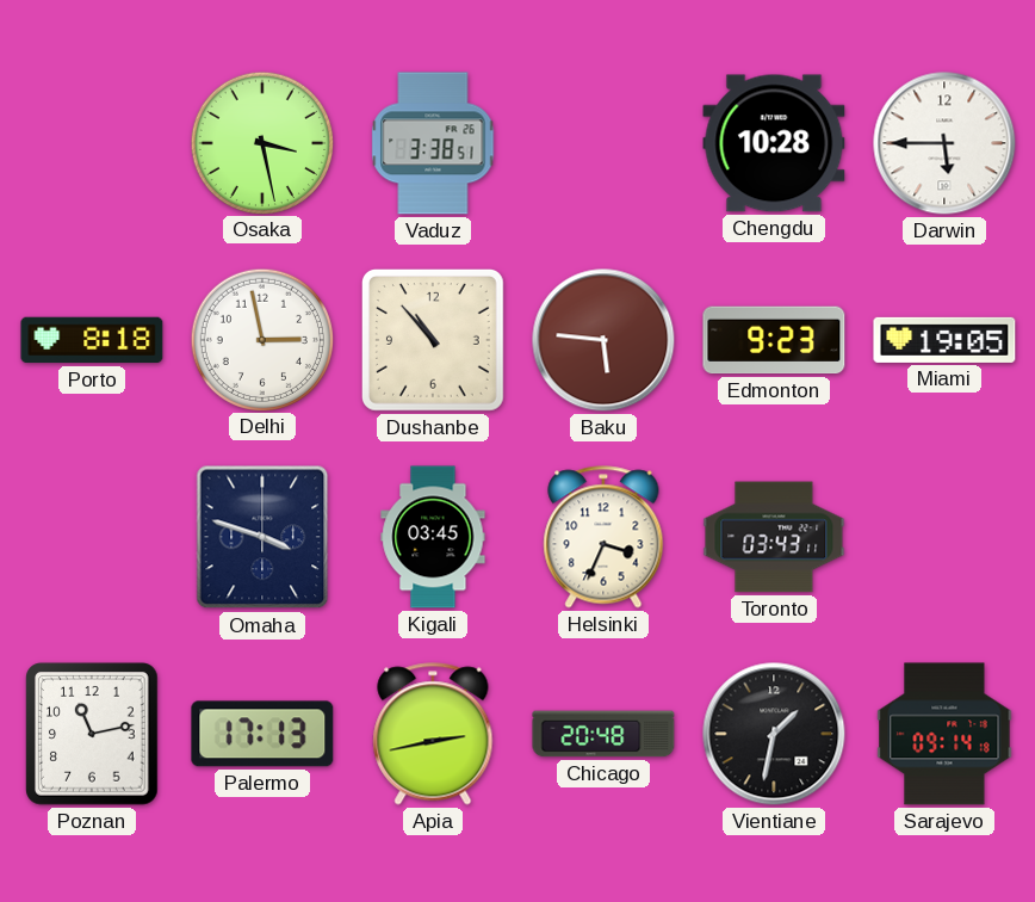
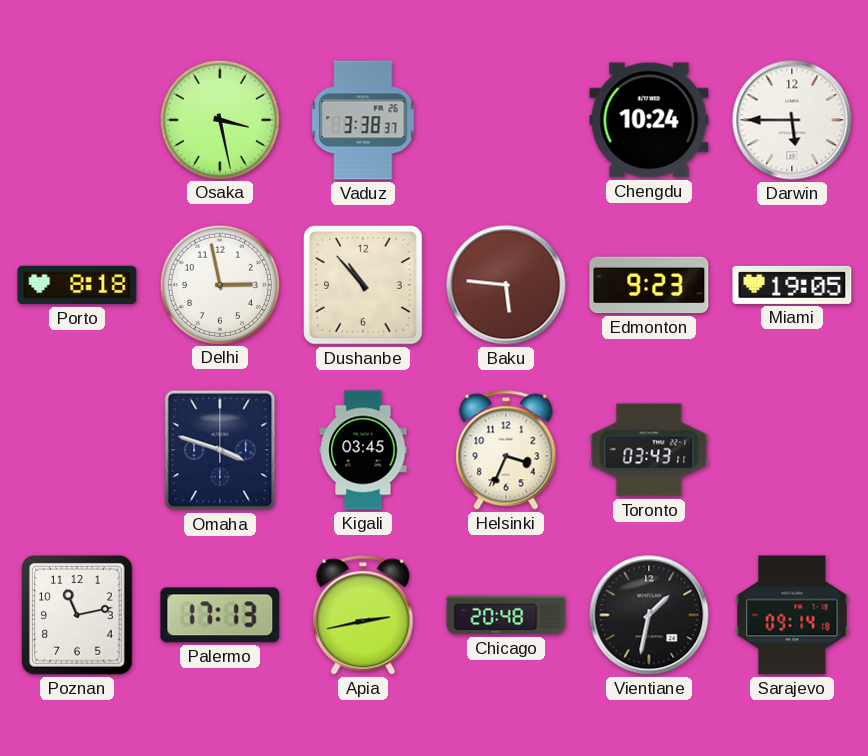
Vaduz: 3:38:51 -> 3:38:37 (363, 120)
Chengdu: 10:28 -> 10:24 (649, 120)
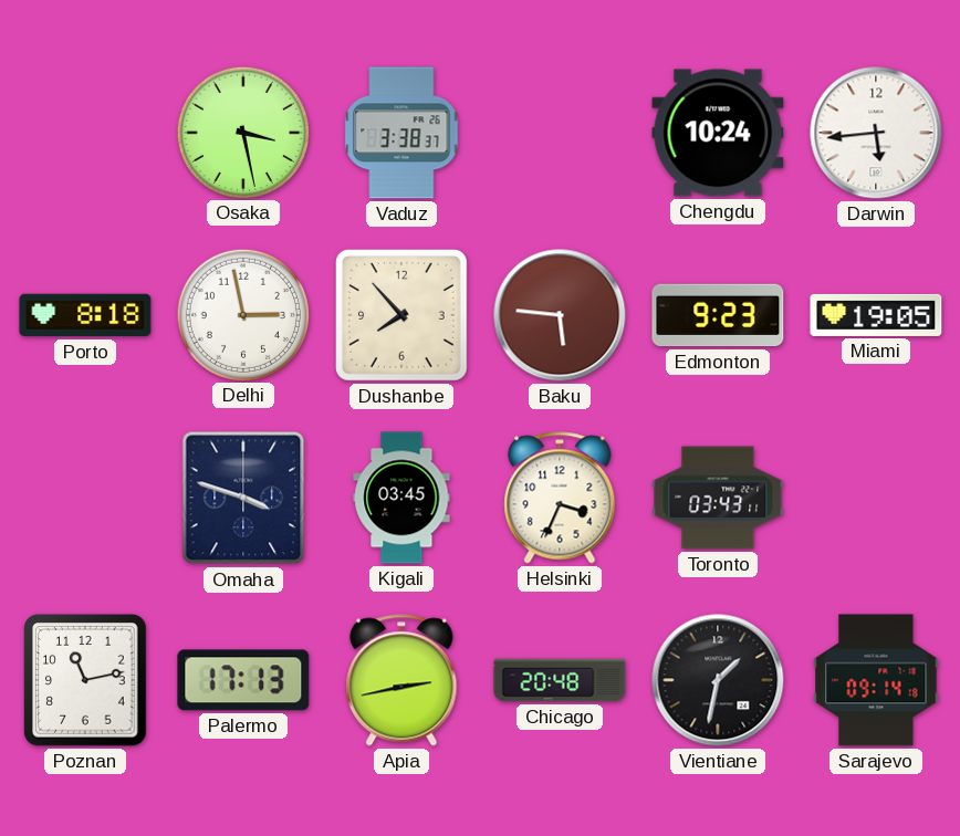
Darwin: 5:45 -> 5:44 (876, 133)
Dushanbe: 10:53 -> 7:53 (403, 316)
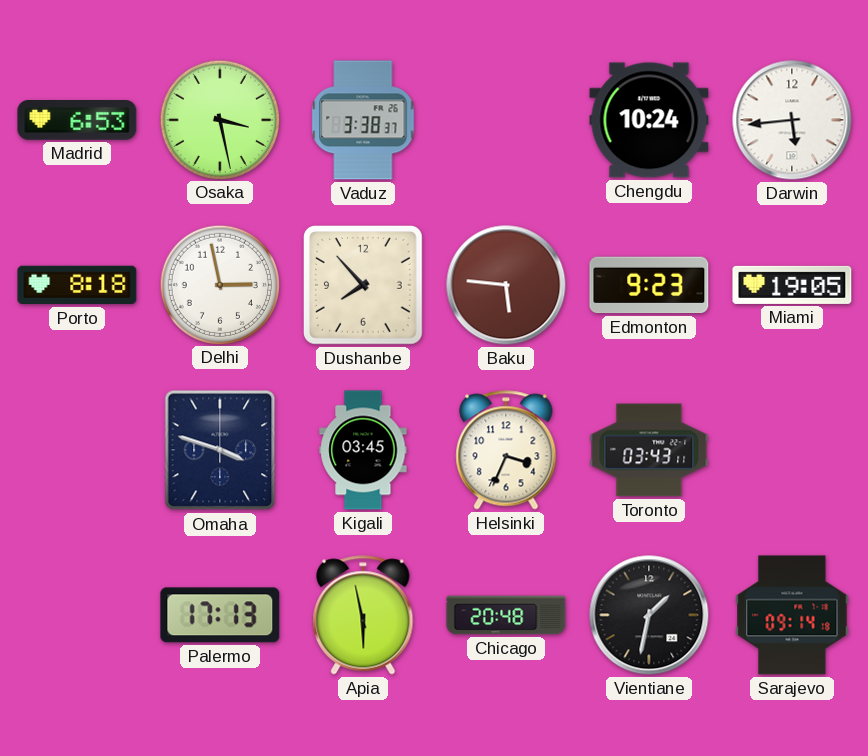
Madrid: none -> 6:53 (77, 121)
Poznan: 11:13 -> none (85, 680)
Apia: 2:43 -> 5:58 (363, 615)
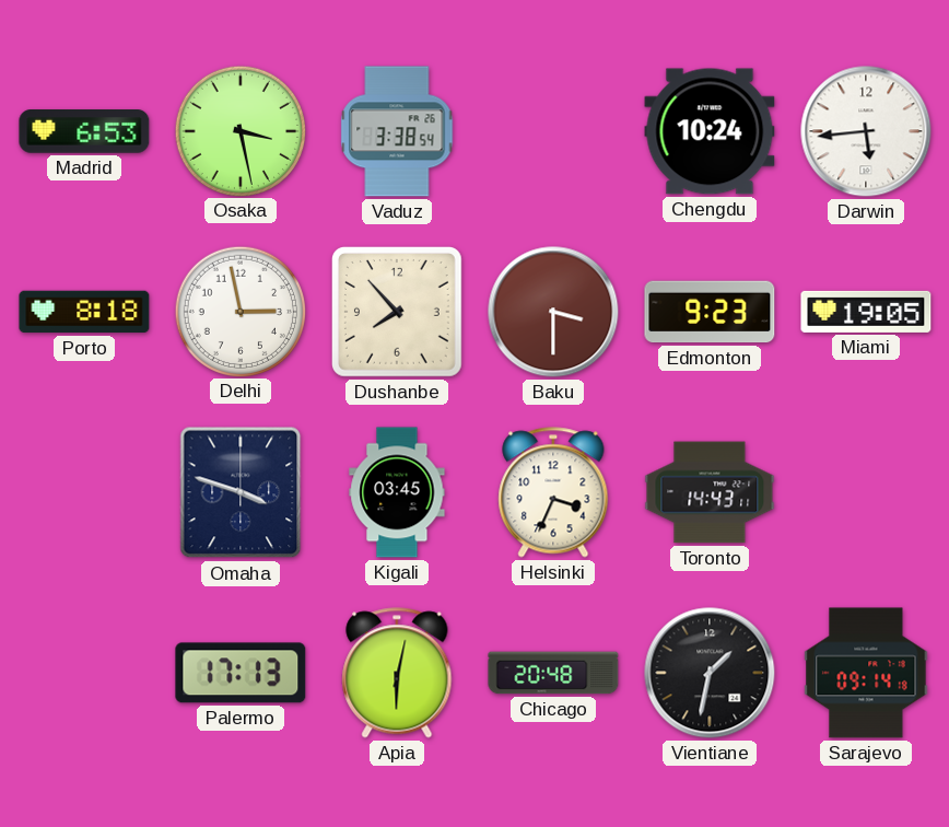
Vaduz: 3:38:37 -> 3:38:54 (397, 131)
Baku: 5:46 -> 3:30 (553, 312)
Toronto: 03:43 -> 14:43 (710, 492)
Apia: 5:58 -> 6:02 (397, 673)
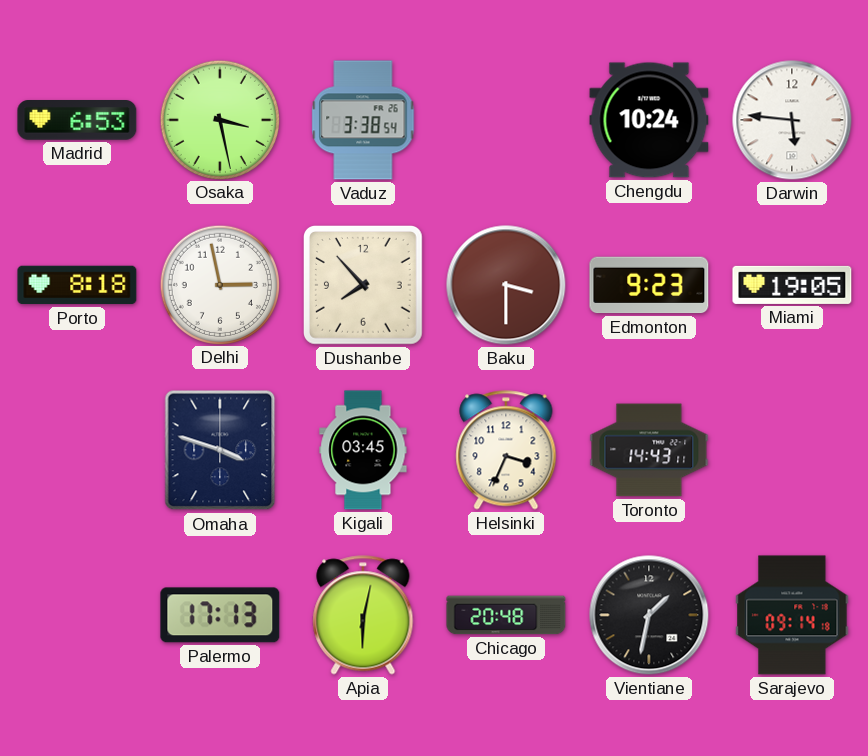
Darwin: 5:44 -> 5:46 (792, 120)
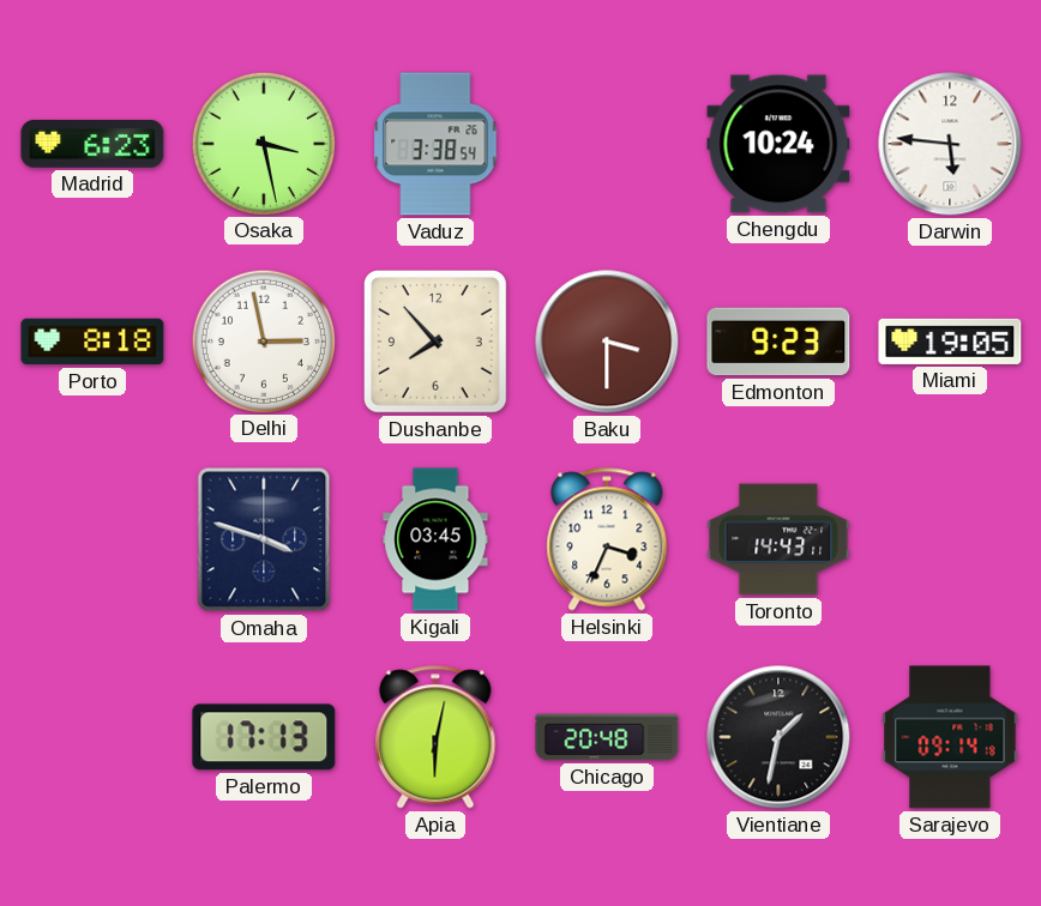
Madrid: 6:53 -> 6:23 (92, 145)
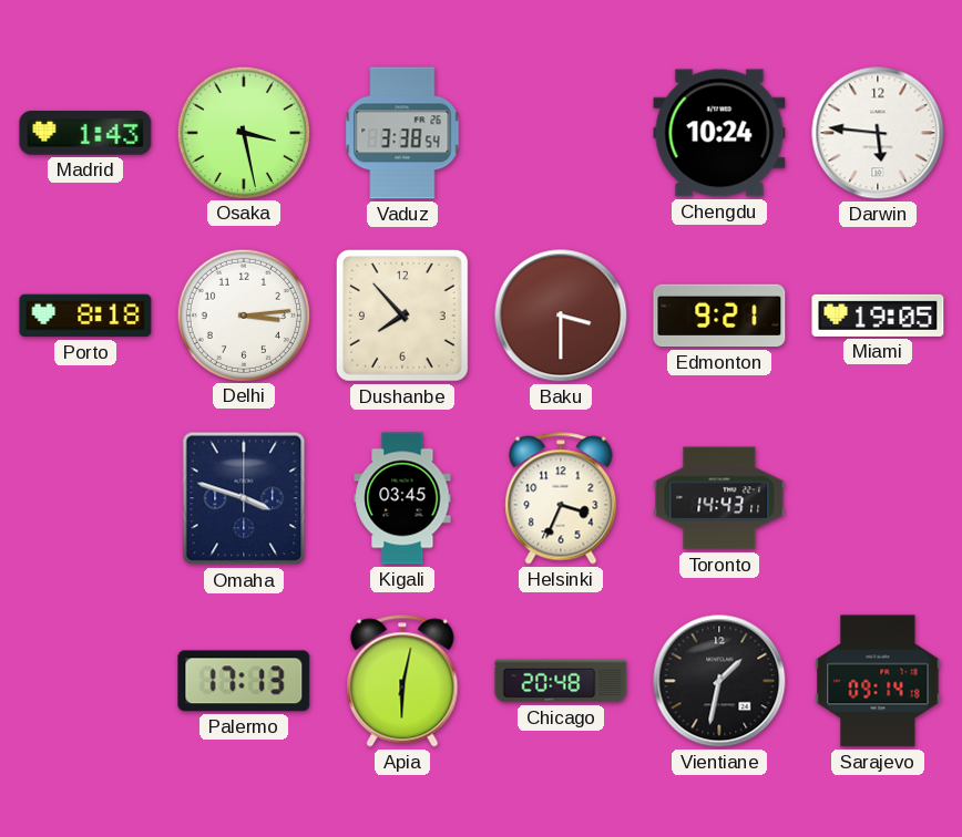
Madrid: 6:23 -> 1:43 (85, 134)
Delhi: 2:58 -> 3:14 (243, 314)
Edmonton: 9:23 -> 9:21 (719, 316)
